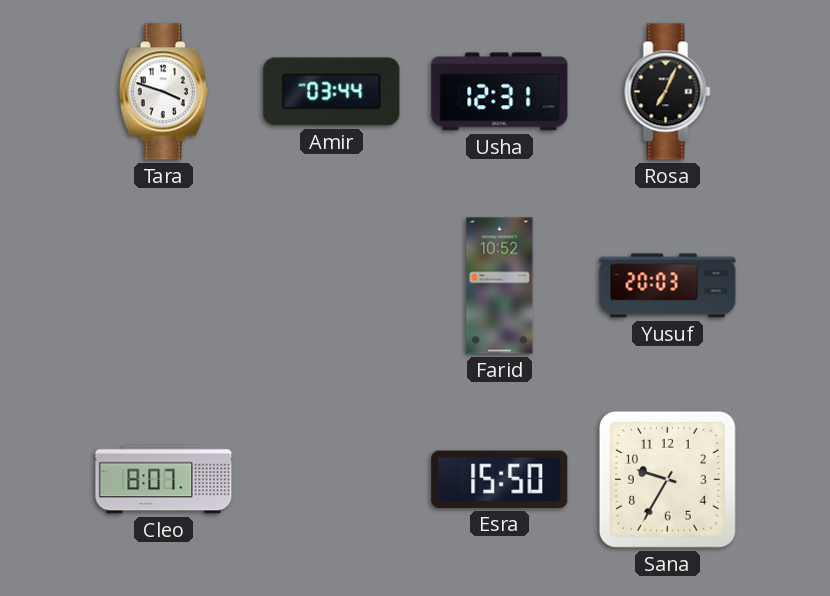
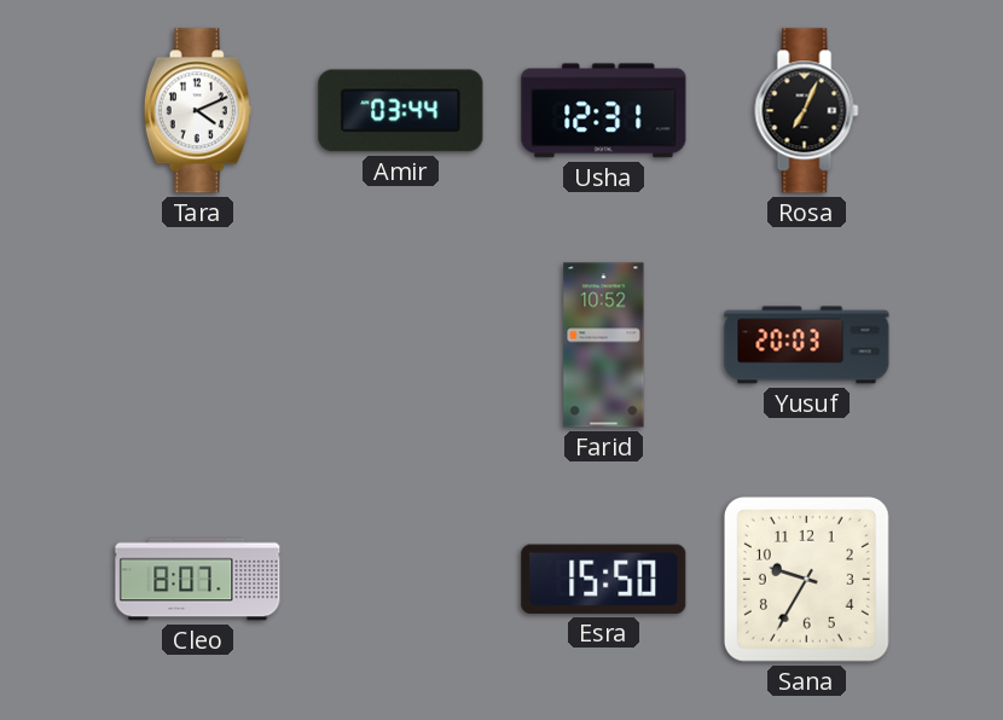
Tara: 3:48 -> 4:11 (197, 111)
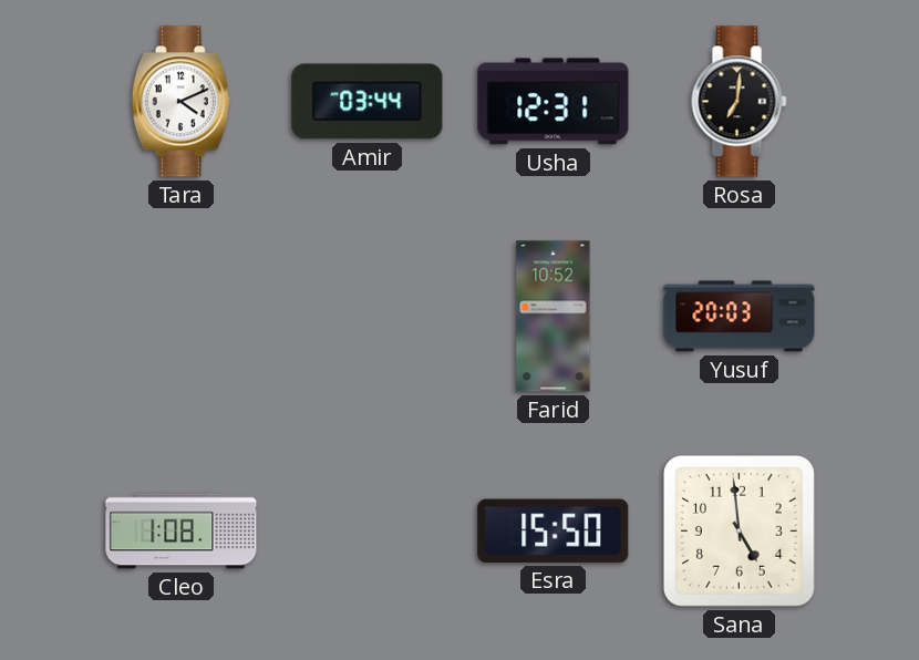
Rosa: 7:04 -> 7:01 (740, 102)
Cleo: 8:07 -> 1:08 (182, 532)
Sana: 9:35 -> 4:59 (739, 530)
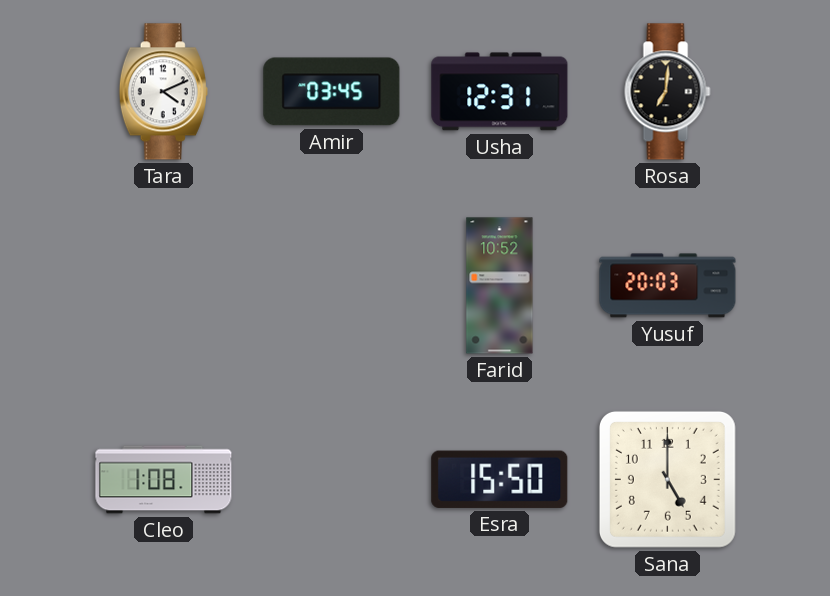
Amir: 03:44 -> 03:45 (332, 92)
Sana: 4:59 -> 5:00 (667, 479)
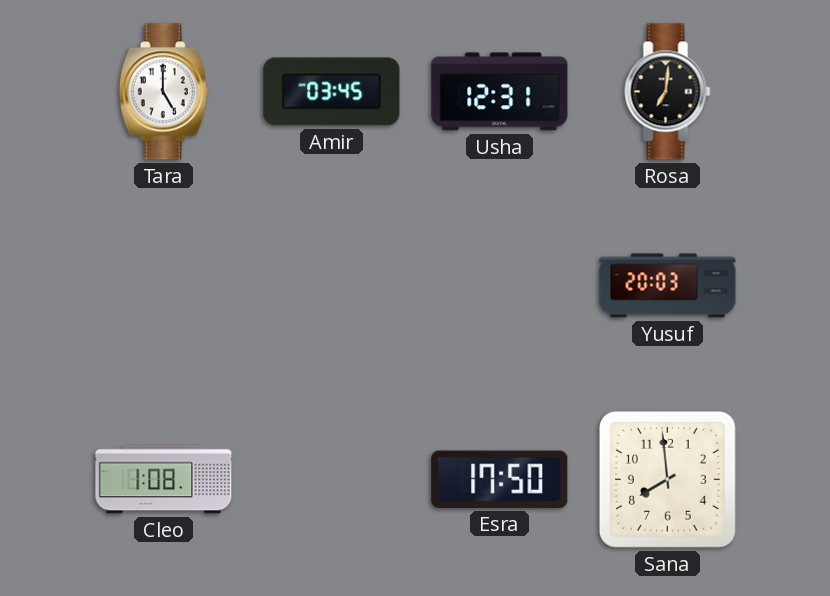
Tara: 4:11 -> 5:00 (163, 92)
Farid: 10:52 -> none (500, 286)
Esra: 15:50 -> 17:50 (500, 479)
Sana: 5:00 -> 7:59 (667, 479)
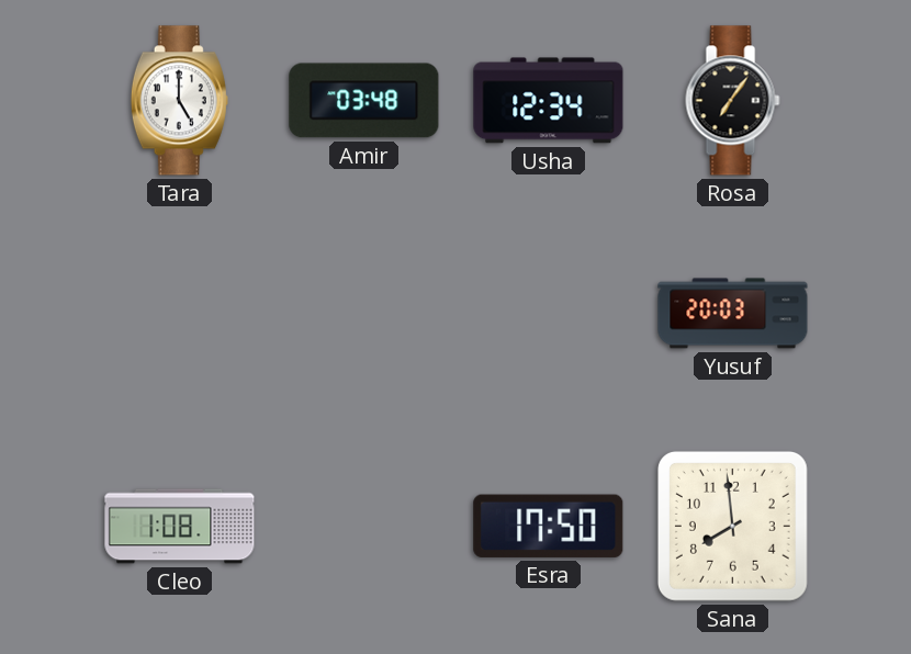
Amir: 03:45 -> 03:48 (364, 101)
Usha: 12:31 -> 12:34 (549, 101)
Rosa: 7:01 -> 7:06 (733, 101)
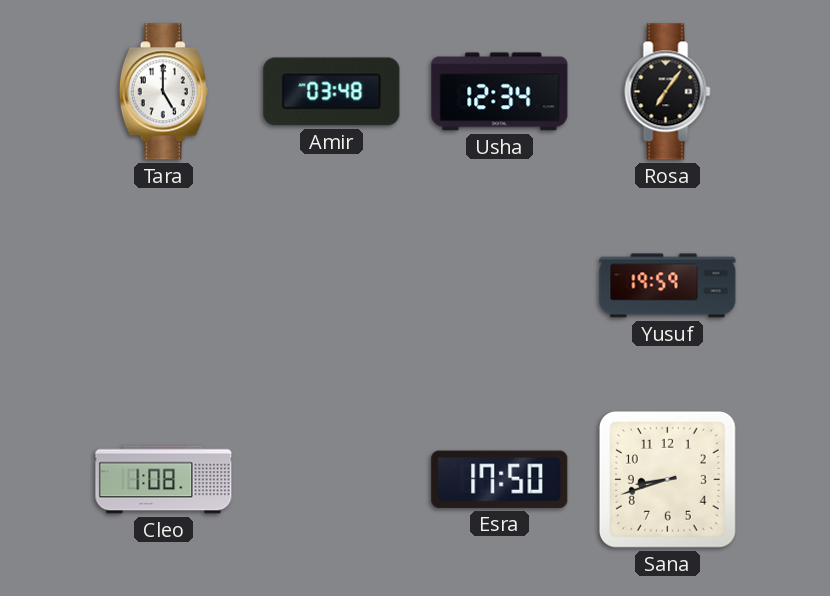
Yusuf: 20:03 -> 19:59 (668, 286)
Sana: 7:59 -> 8:42 (667, 479)
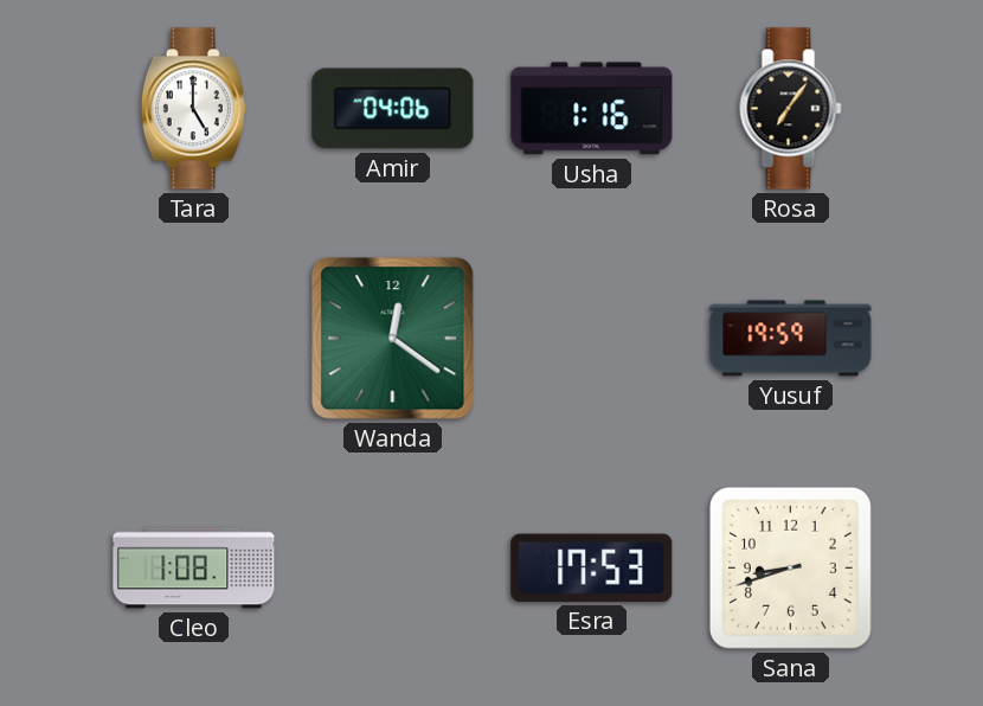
Amir: 03:48 -> 04:06 (393, 109)
Usha: 12:34 -> 1:16 (592, 109)
Wanda: none -> 12:21 (393, 339)
Esra: 17:50 -> 17:53 (592, 567)
